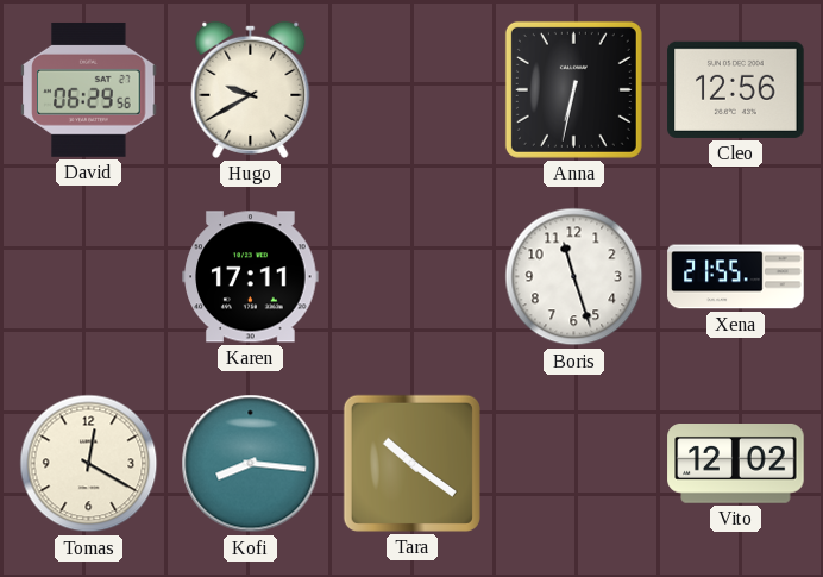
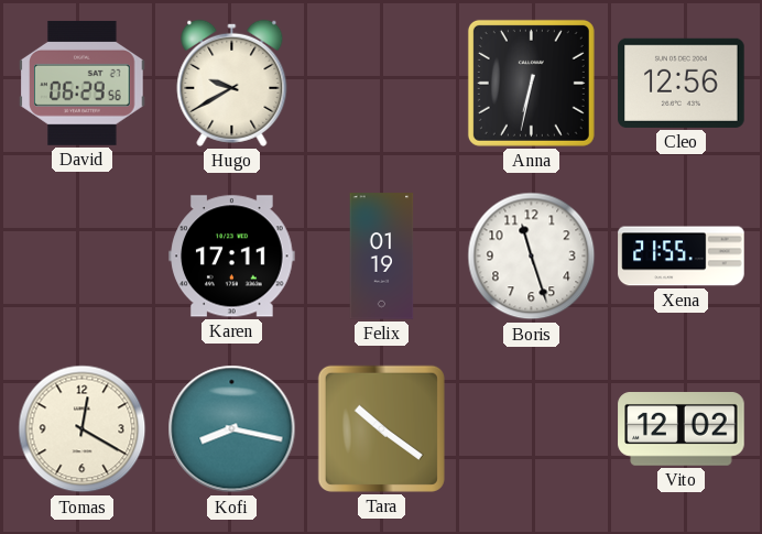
Felix: none -> 01:19 (382, 257)
Kofi: 8:16 -> 8:17 (232, 429)
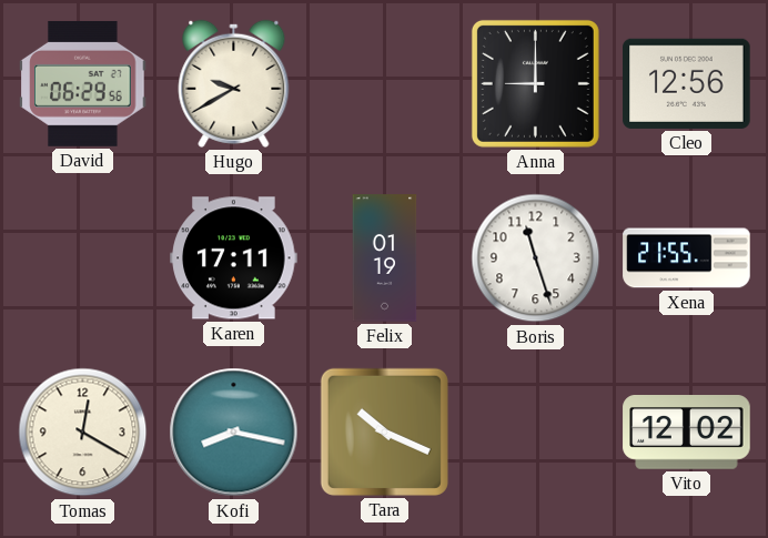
Anna: 6:32 -> 9:00 (535, 83)
Tara: 10:21 -> 10:19 (384, 432)
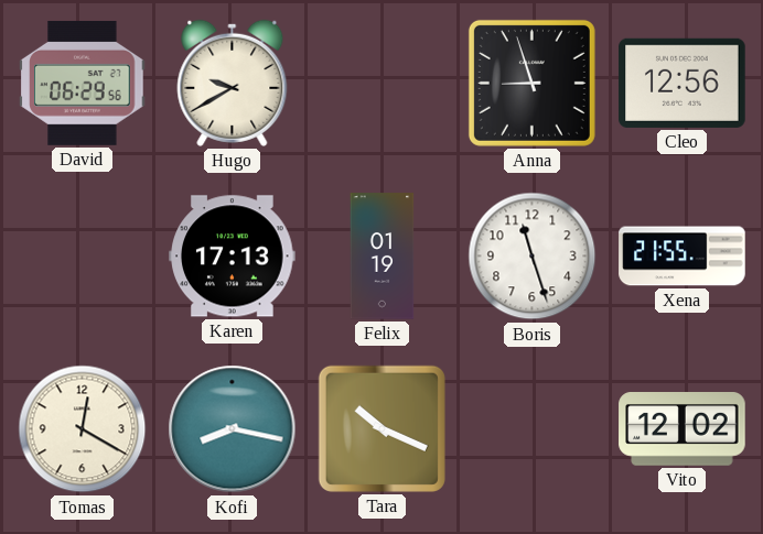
Anna: 9:00 -> 8:57 (531, 83)
Karen: 17:11 -> 17:13 (233, 257)
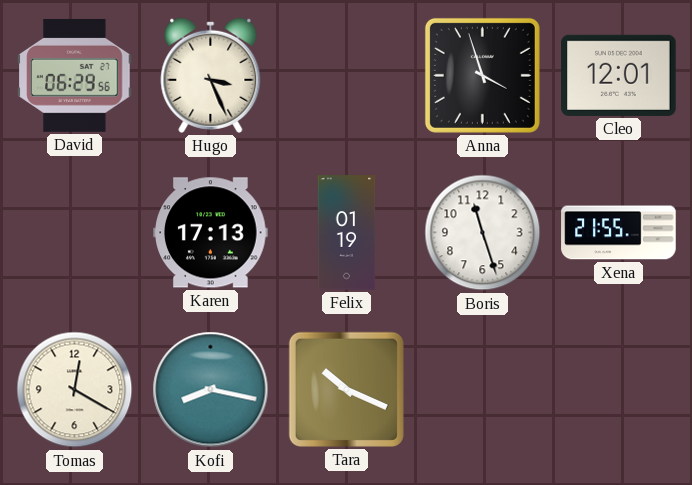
Hugo: 9:40 -> 3:26 (211, 75)
Anna: 8:57 -> 3:57 (482, 75)
Cleo: 12:56 -> 12:01 (619, 75)
Vito: 12:02 -> none (683, 429)
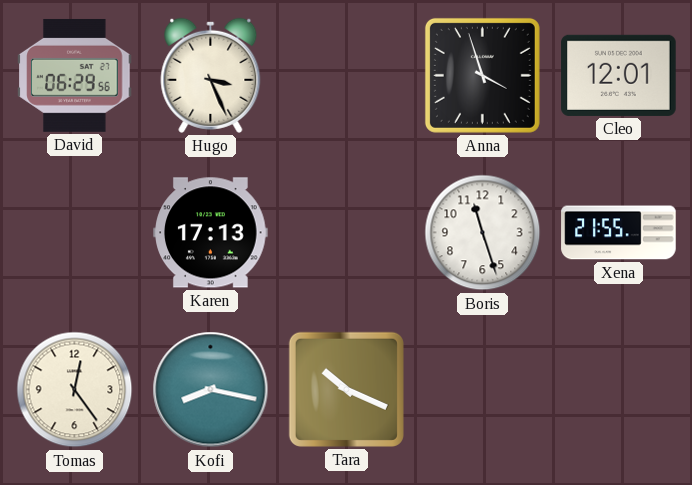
Felix: 01:19 -> none (347, 233)
Tomas: 12:20 -> 12:24 (75, 390)
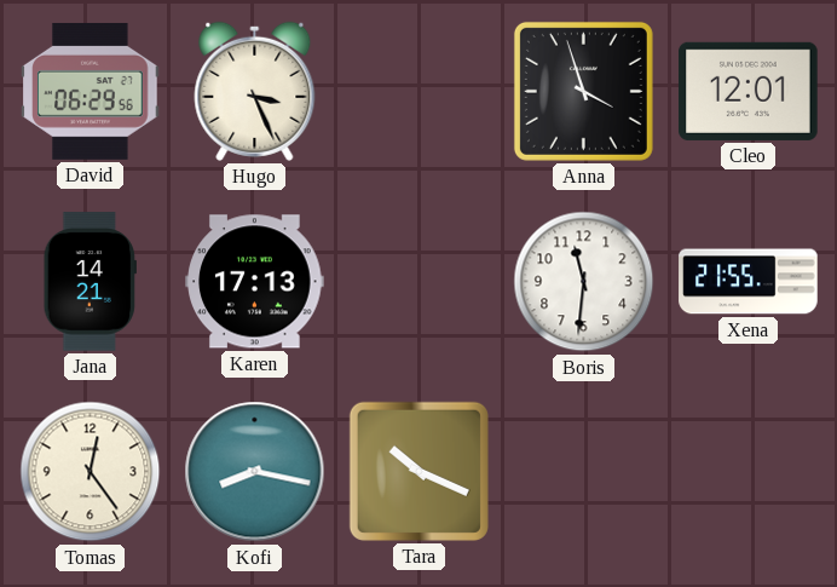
Jana: none -> 14:21 (90, 282)
Boris: 11:27 -> 11:31 (584, 282)
